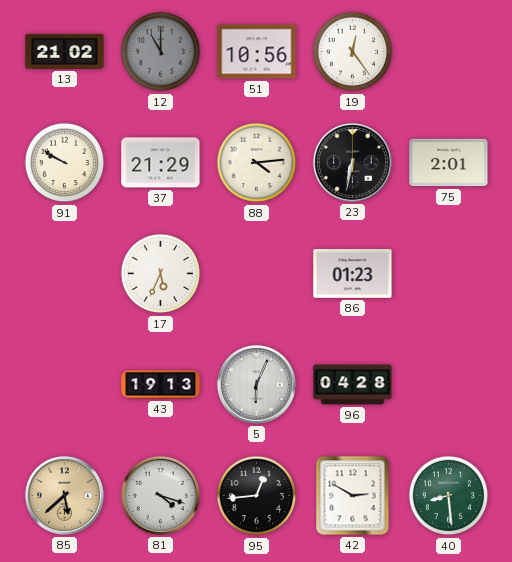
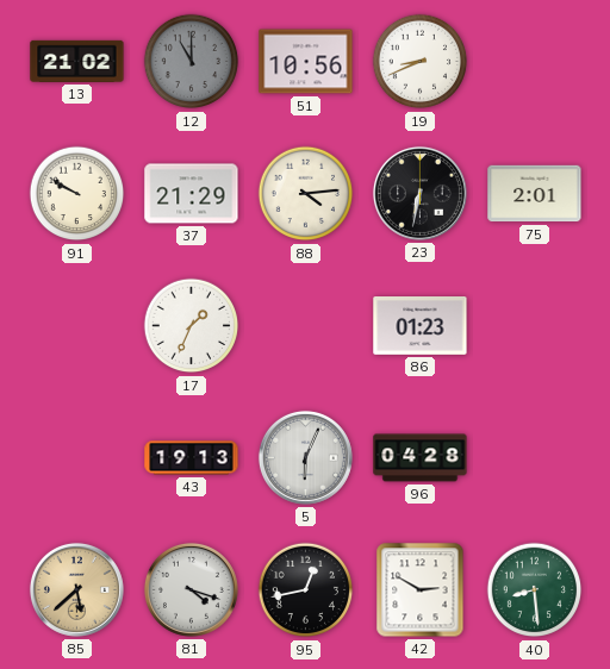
19: 12:24 -> 8:41 (421, 62)
17: 5:34 -> 1:34 (192, 326)
95: 12:44 -> 12:43 (306, 590)
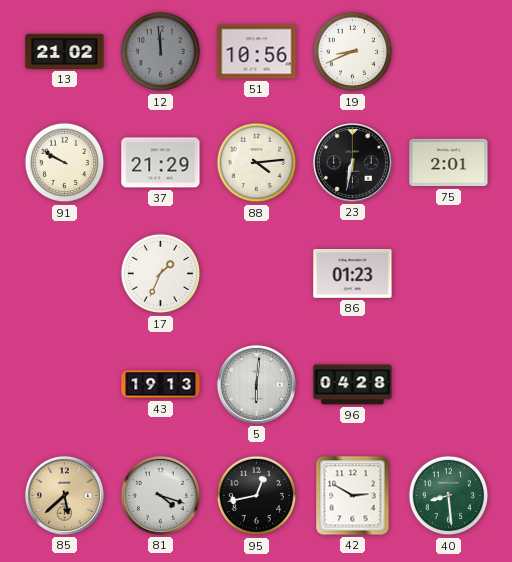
12: 11:00 -> 11:59 (161, 52)
5: 6:04 -> 6:01 (256, 384)
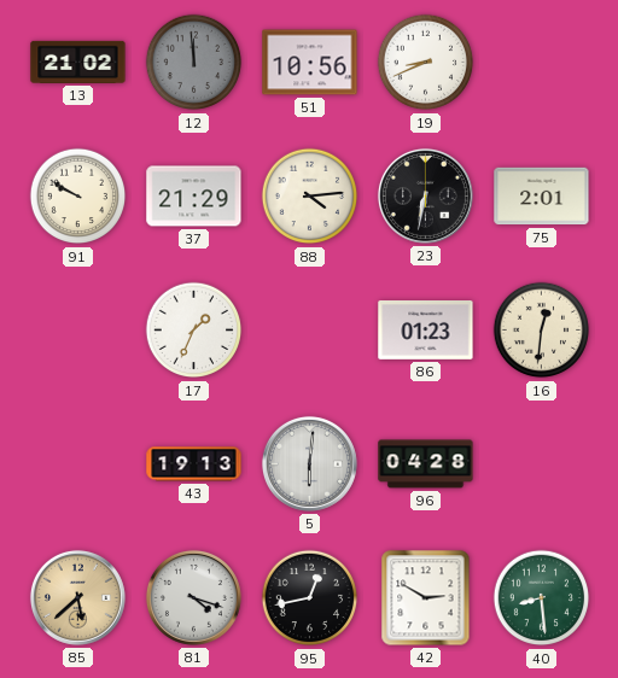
16: none -> 12:31 (542, 331)
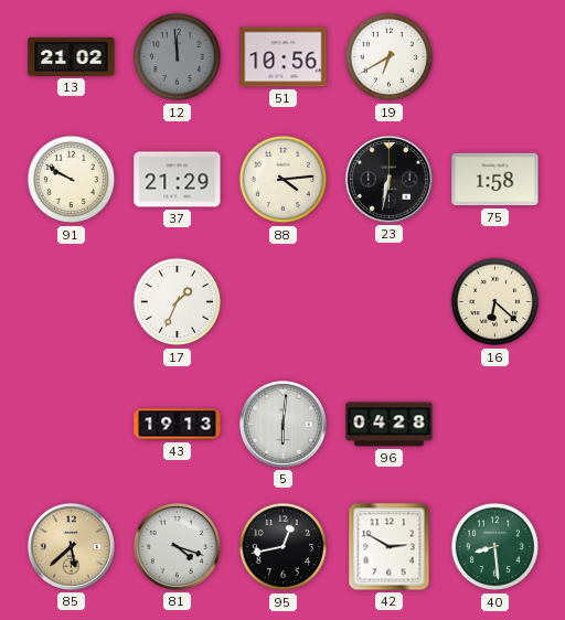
19: 8:41 -> 6:40 (390, 57)
75: 2:01 -> 1:58 (495, 180)
86: 01:23 -> none (426, 331)
16: 12:31 -> 6:22 (495, 302)
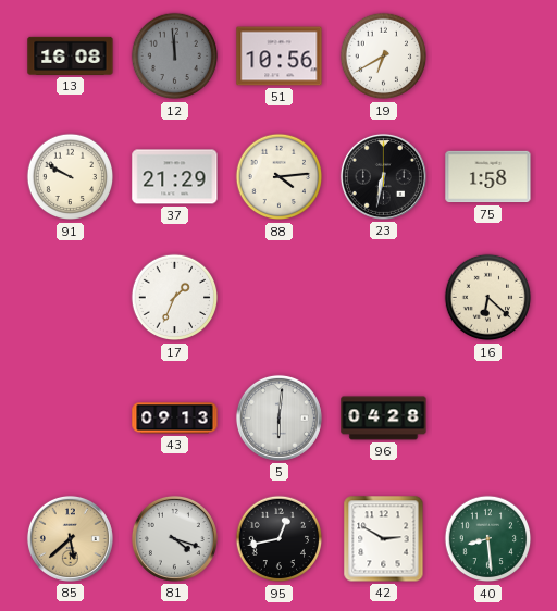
13: 21:02 -> 16:08 (71, 55)
43: 19:13 -> 09:13 (175, 419)
